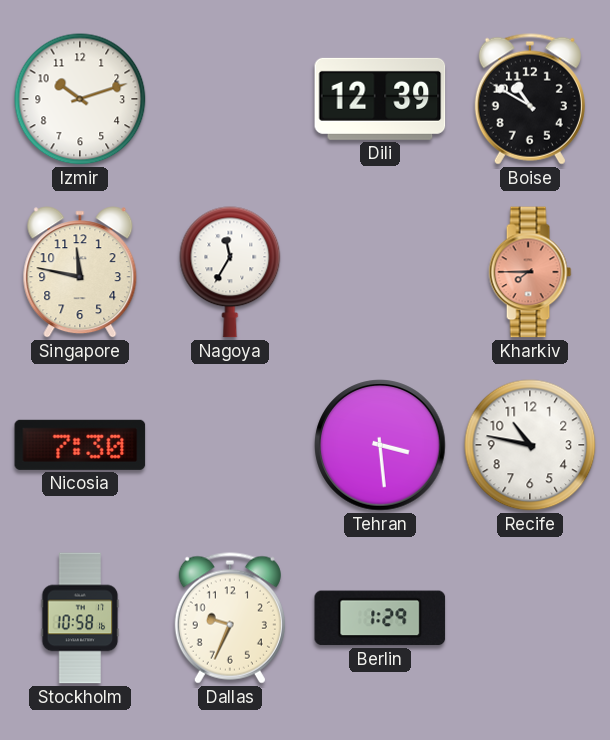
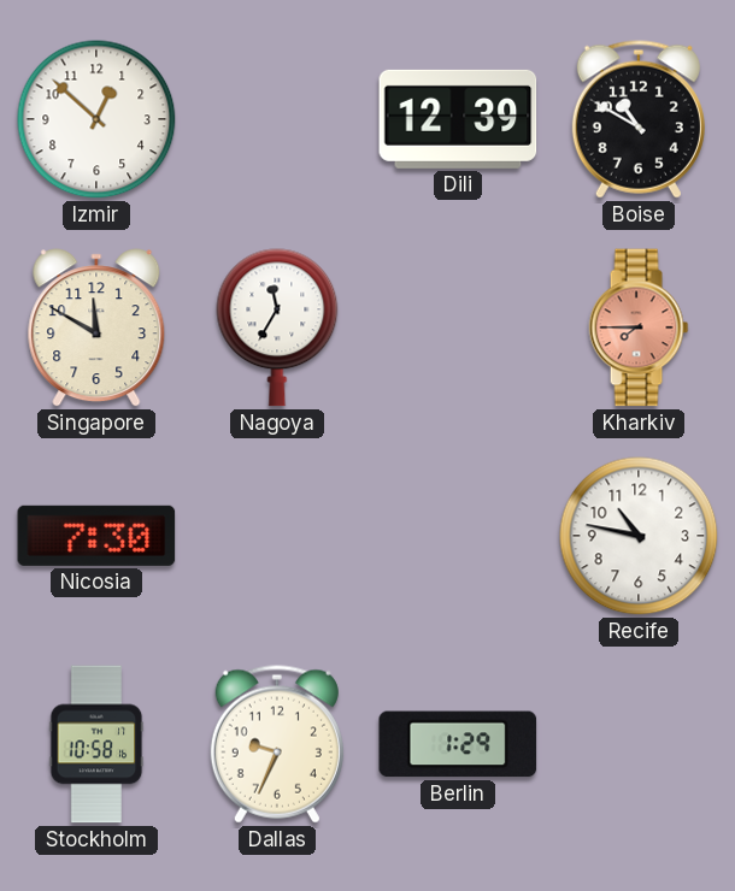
Izmir: 10:12 -> 12:52 (96, 119)
Singapore: 11:47 -> 11:50 (96, 328)
Tehran: 3:29 -> none (380, 445)
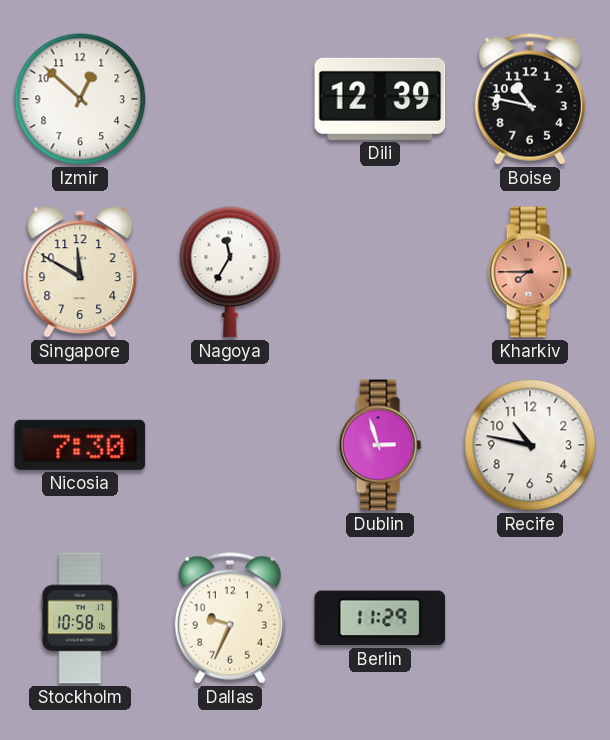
Boise: 10:50 -> 10:47 (530, 99)
Dublin: none -> 2:57 (380, 445)
Berlin: 1:29 -> 11:29 (380, 618)
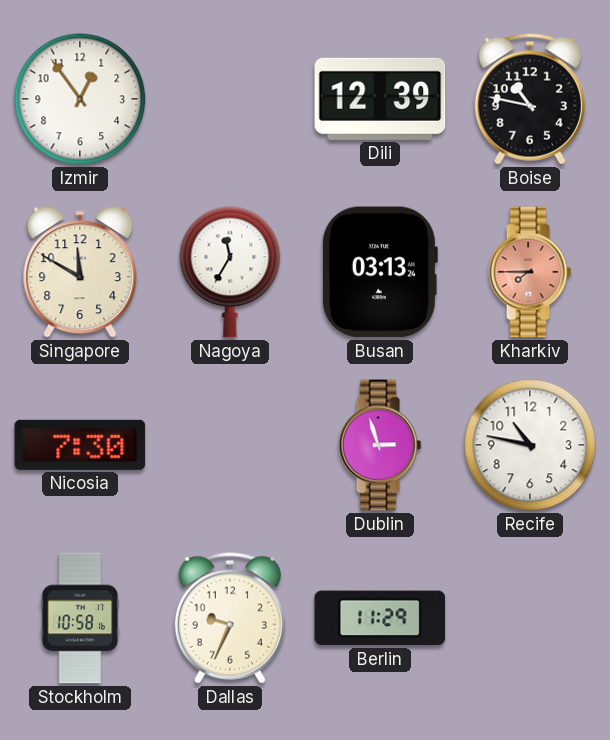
Izmir: 12:52 -> 12:54 (80, 99)
Busan: none -> 03:13 (379, 272)
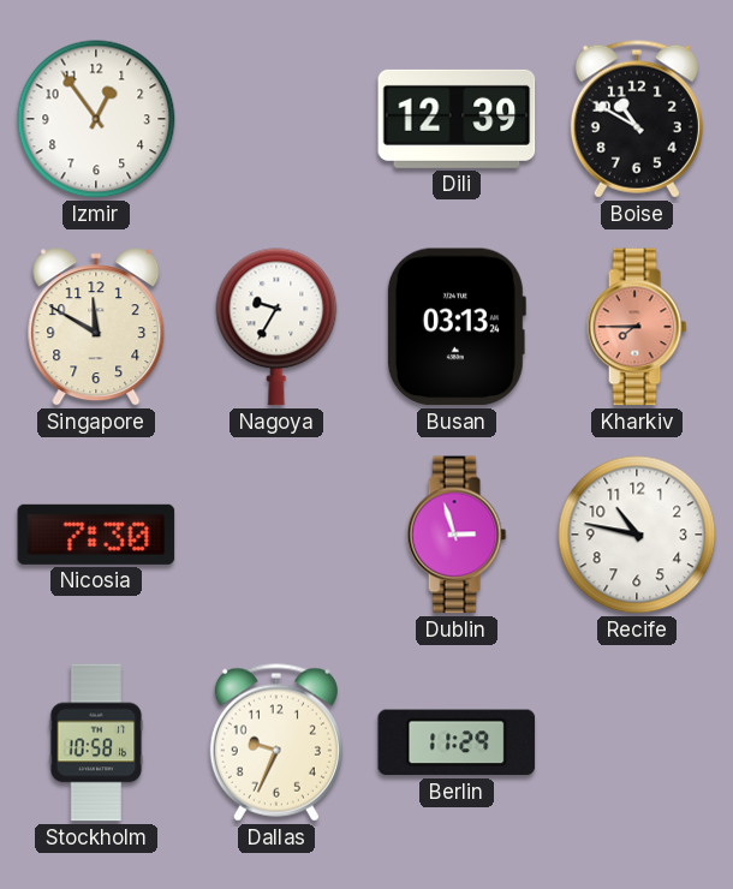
Boise: 10:47 -> 10:50 (637, 119)
Nagoya: 11:35 -> 9:35 (276, 327)
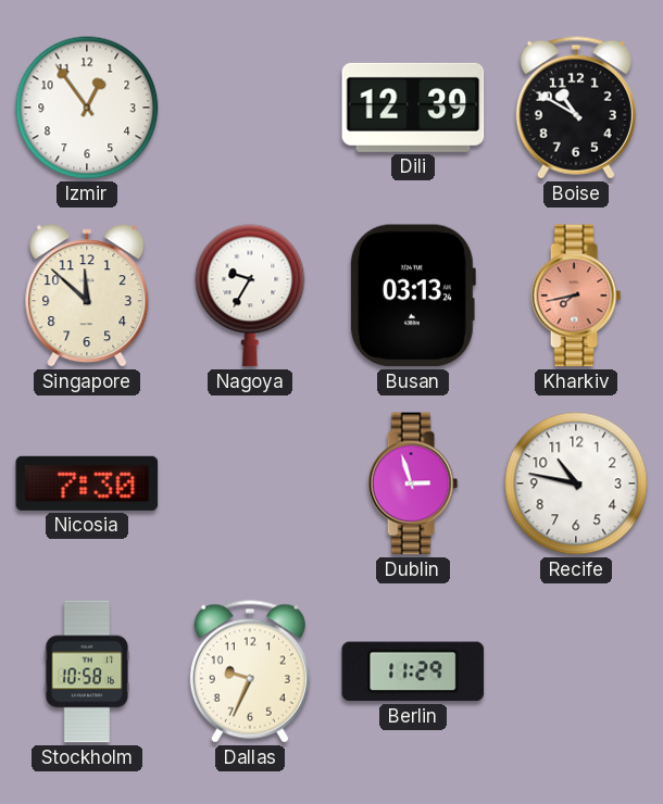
Singapore: 11:50 -> 11:52 (87, 296)
Kharkiv: 7:45 -> 7:43 (576, 296)
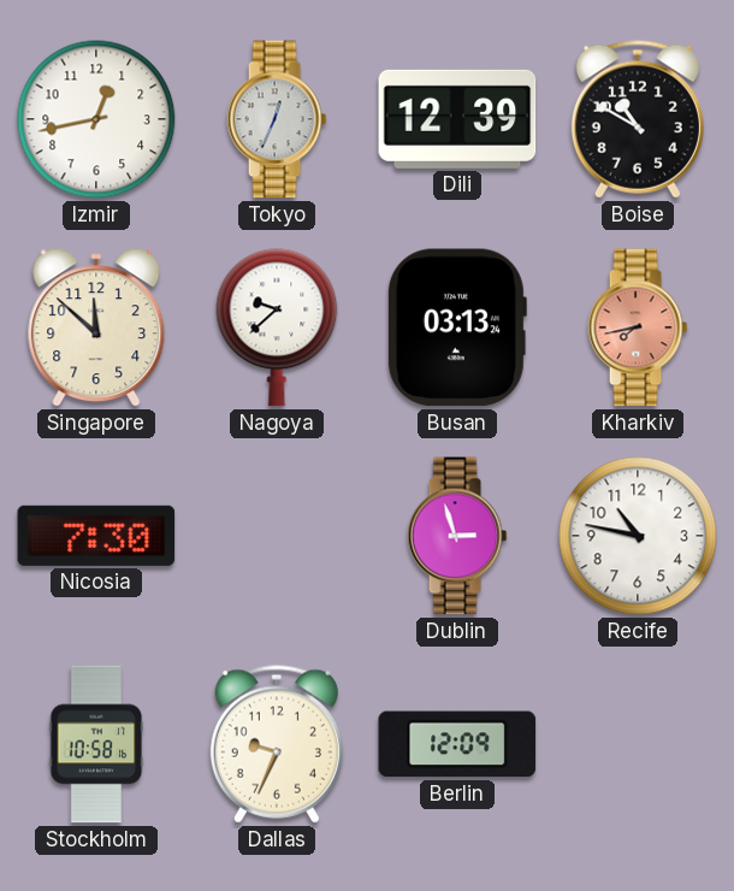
Izmir: 12:54 -> 12:43 (96, 119)
Tokyo: none -> 12:34 (277, 119)
Nagoya: 9:35 -> 9:38 (277, 328)
Berlin: 11:29 -> 12:09 (457, 744)
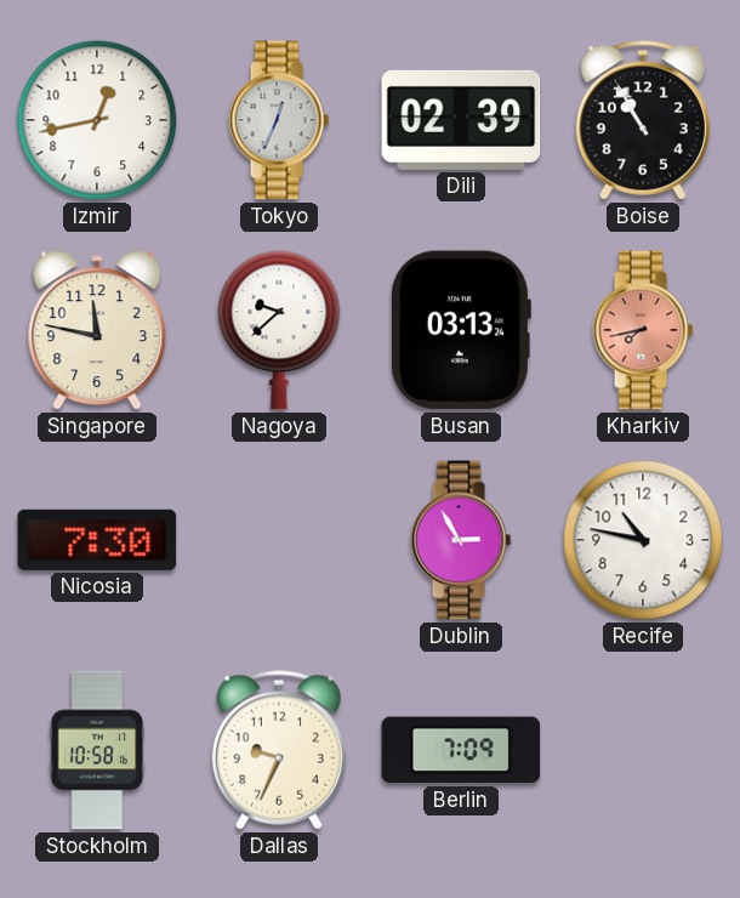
Dili: 12:39 -> 02:39 (461, 120)
Boise: 10:50 -> 10:55 (643, 120)
Singapore: 11:52 -> 11:47 (97, 330)
Dublin: 2:57 -> 2:55 (461, 540)
Berlin: 12:09 -> 7:09 (461, 750)
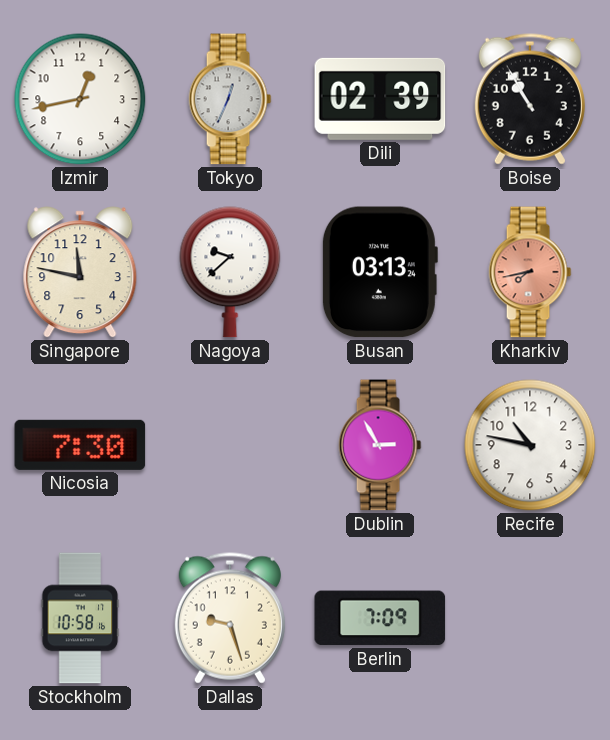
Dallas: 9:34 -> 9:27 (230, 618)
